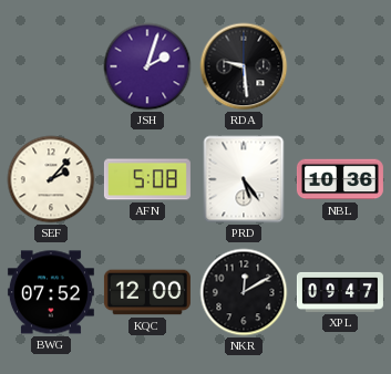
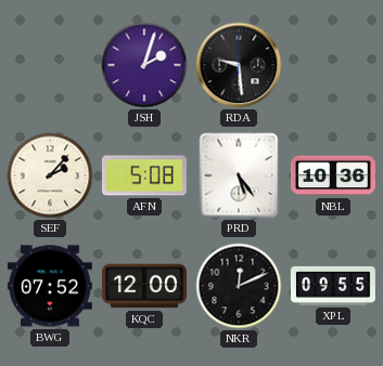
NKR: 12:10 -> 12:11 (239, 286)
XPL: 09:47 -> 09:55 (333, 286)
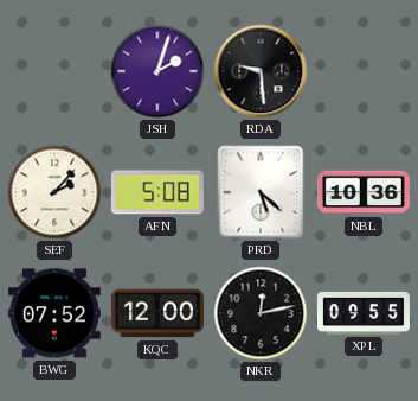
PRD: 5:24 -> 5:22 (261, 192)
NKR: 12:11 -> 12:13 (261, 313)
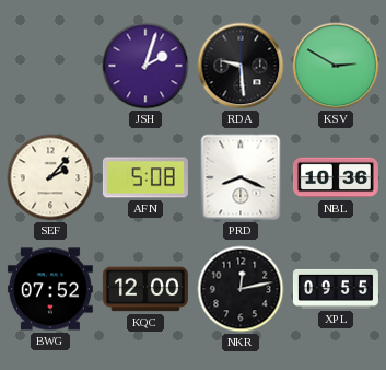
KSV: none -> 2:50 (336, 66)
PRD: 5:22 -> 8:19 (241, 177)
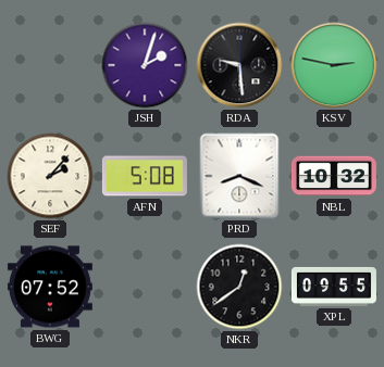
KSV: 2:50 -> 2:47 (334, 65)
NBL: 10:36 -> 10:32 (334, 176)
KQC: 12:00 -> none (145, 289)
NKR: 12:13 -> 12:39 (239, 287)
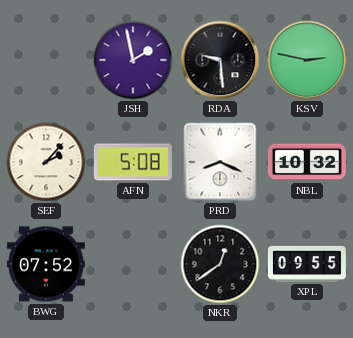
JSH: 2:03 -> 1:58 (133, 60)
